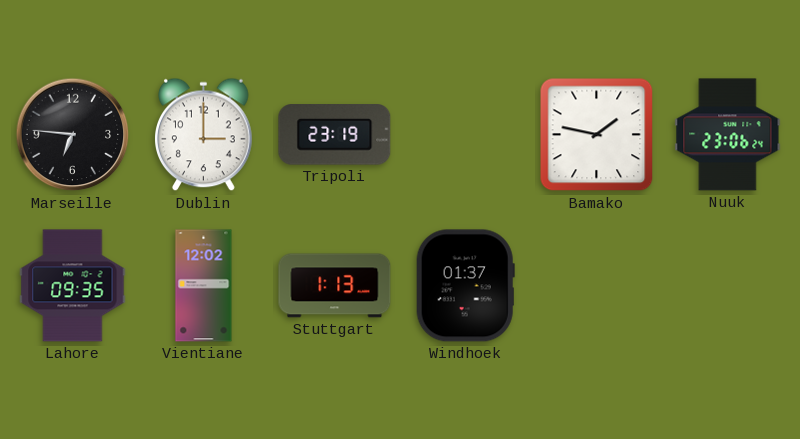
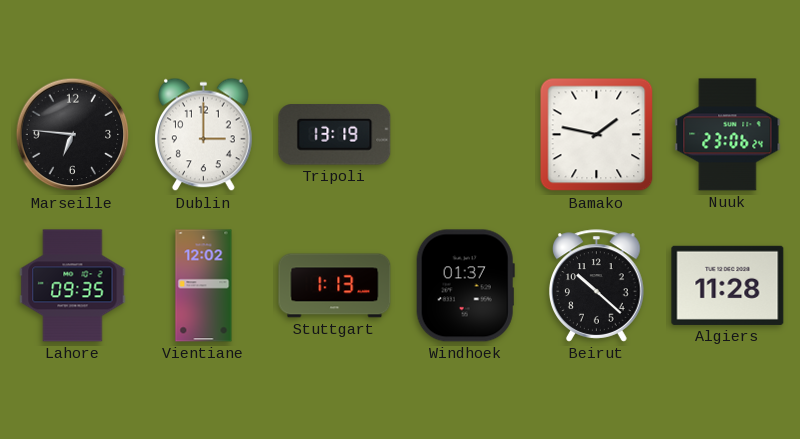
Tripoli: 23:19 -> 13:19 (335, 135)
Beirut: none -> 10:22 (597, 286)
Algiers: none -> 11:28 (728, 285)
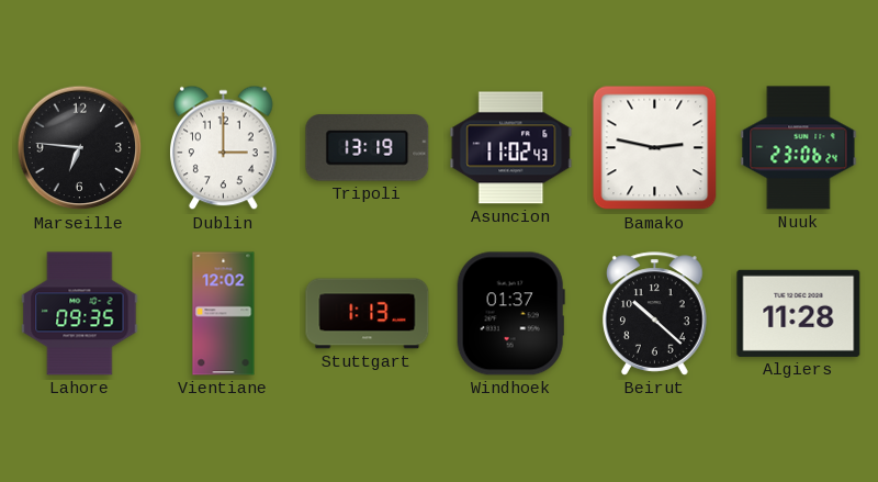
Asuncion: none -> 11:02 (511, 148)
Bamako: 1:47 -> 2:47 (655, 148)
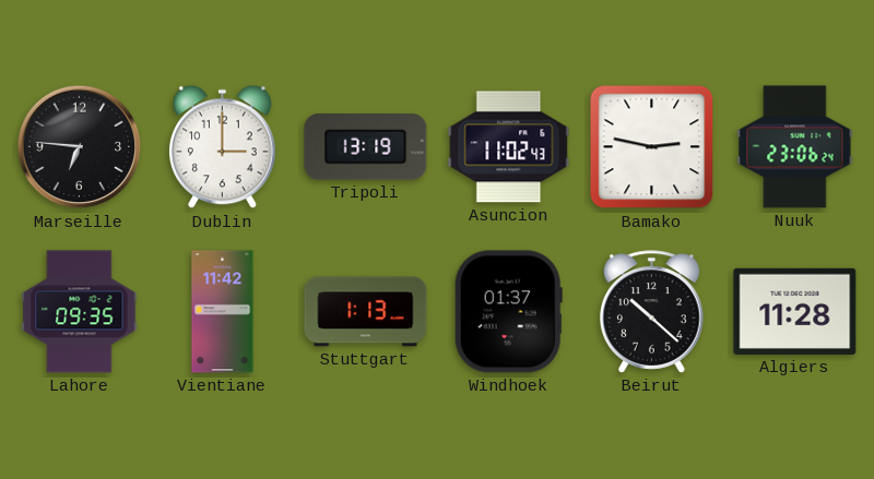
Vientiane: 12:02 -> 11:42 (223, 312)
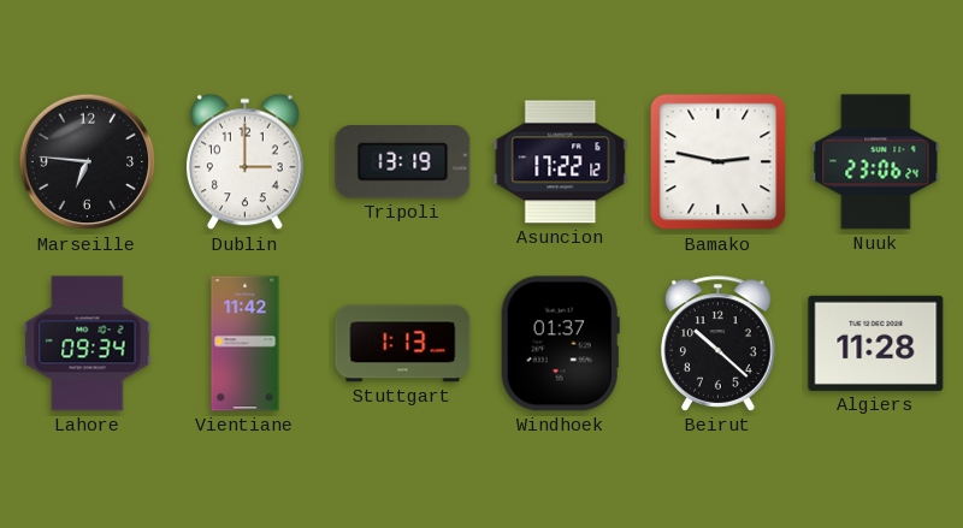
Asuncion: 11:02 -> 17:22 (561, 162)
Lahore: 09:35 -> 09:34 (88, 344)
